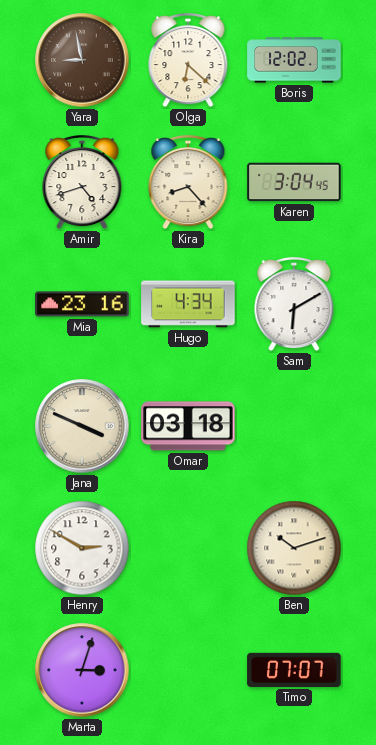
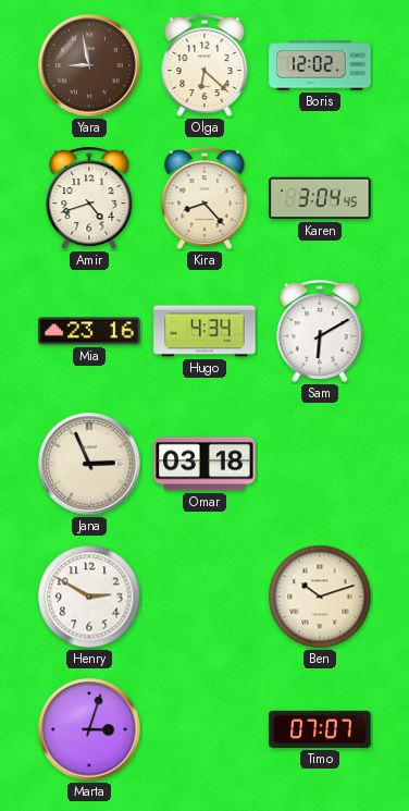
Jana: 3:49 -> 2:56 (89, 464)
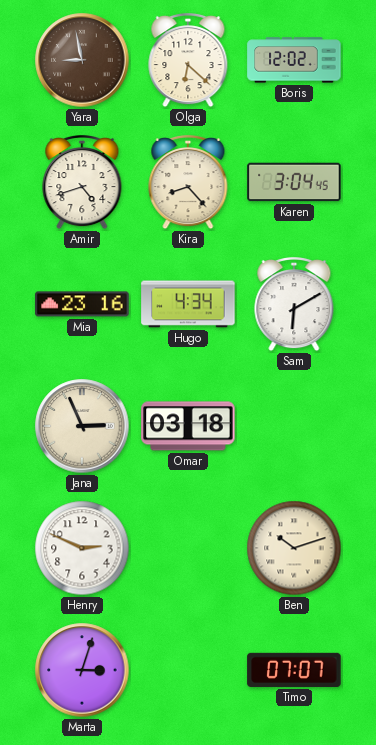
Henry: 2:50 -> 2:49 (82, 548)
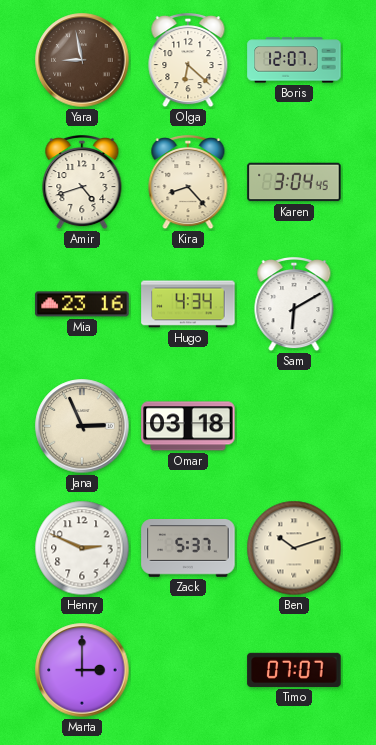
Boris: 12:02 -> 12:07 (294, 60)
Zack: none -> 5:37 (188, 548)
Marta: 3:03 -> 3:00 (82, 670)
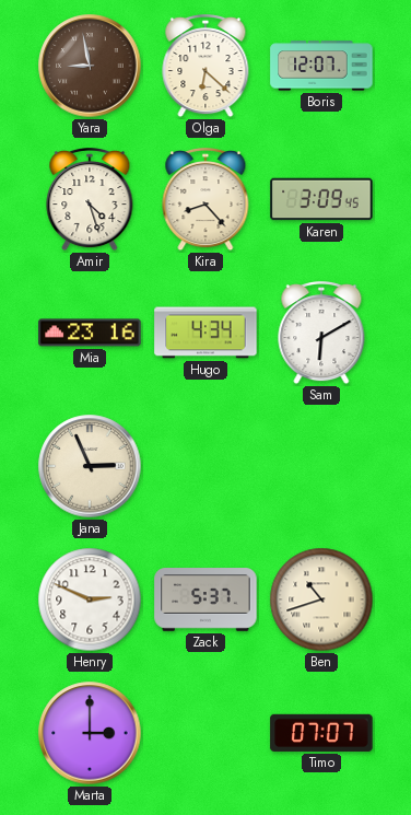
Amir: 4:42 -> 4:27 (90, 200)
Karen: 3:04 -> 3:09 (321, 199)
Omar: 03:18 -> none (188, 426)
Ben: 10:12 -> 10:42 (321, 599)
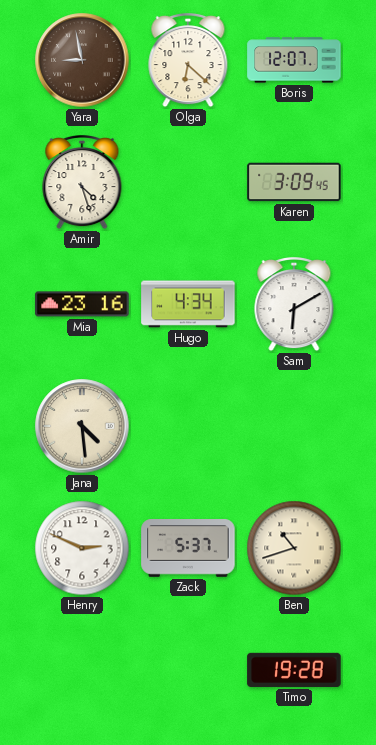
Kira: 8:23 -> none (205, 200)
Jana: 2:56 -> 4:29 (82, 426)
Marta: 3:00 -> none (90, 733)
Timo: 07:07 -> 19:28 (294, 670)
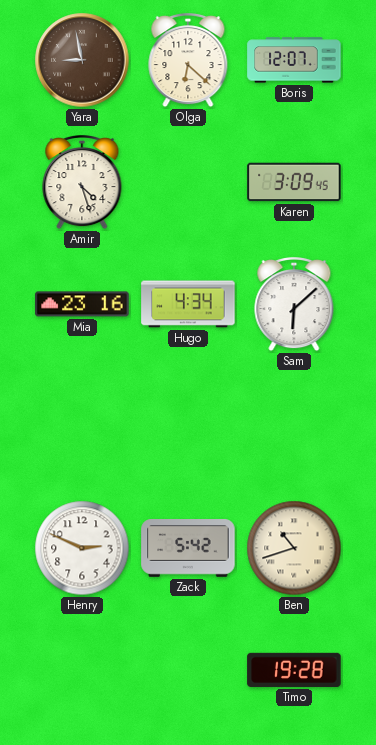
Sam: 6:10 -> 6:08 (294, 305)
Jana: 4:29 -> none (82, 426)
Zack: 5:37 -> 5:42 (188, 548)
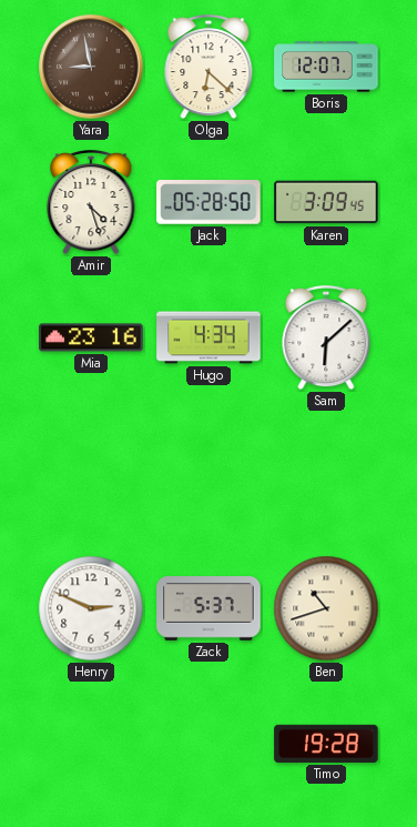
Jack: none -> 05:28 (208, 202)
Zack: 5:42 -> 5:37 (208, 608)
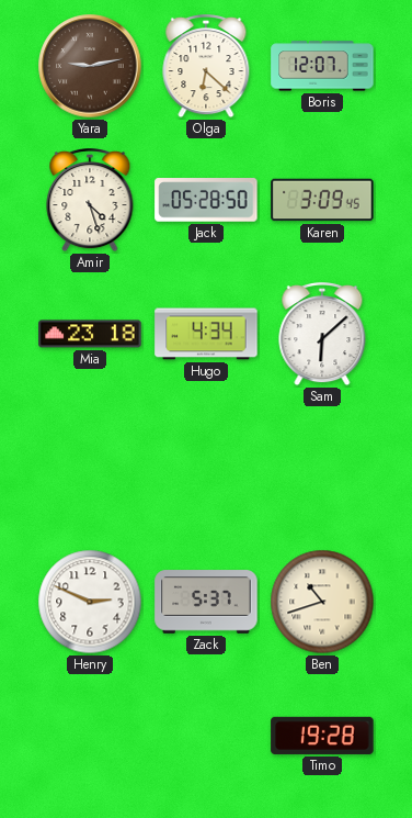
Yara: 8:58 -> 9:13 (90, 66)
Mia: 23:16 -> 23:18 (90, 334)
